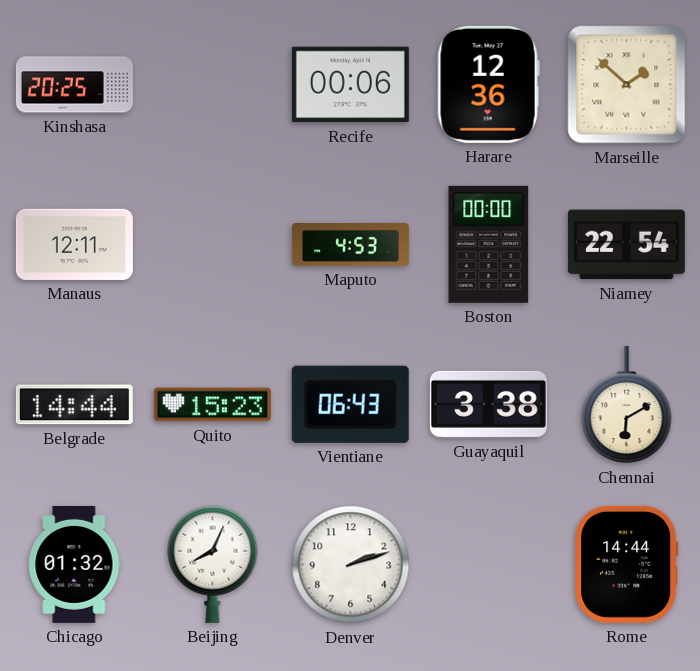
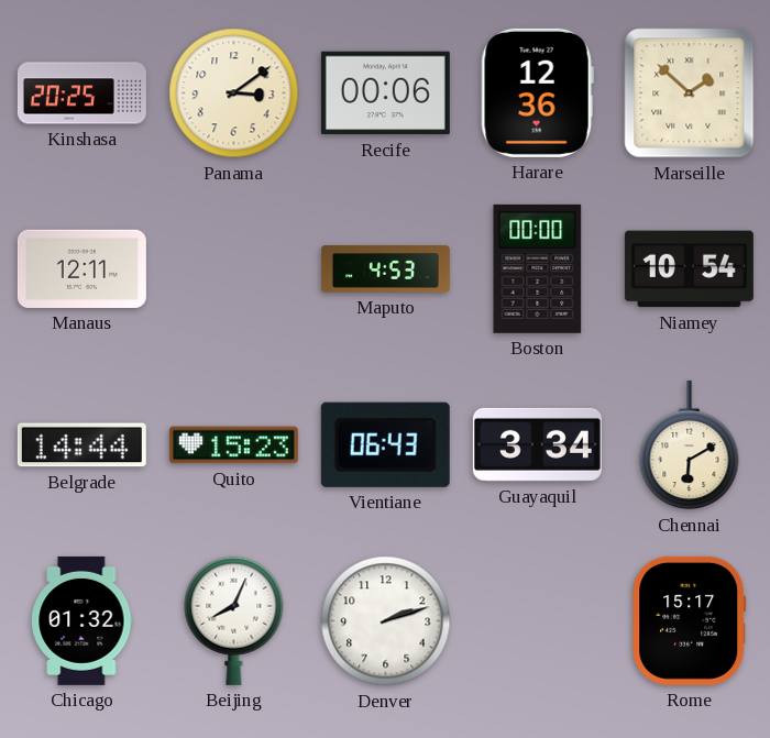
Panama: none -> 3:09 (234, 93)
Niamey: 22:54 -> 10:54 (689, 269)
Guayaquil: 3:38 -> 3:34 (537, 444)
Rome: 14:44 -> 15:17 (690, 620)
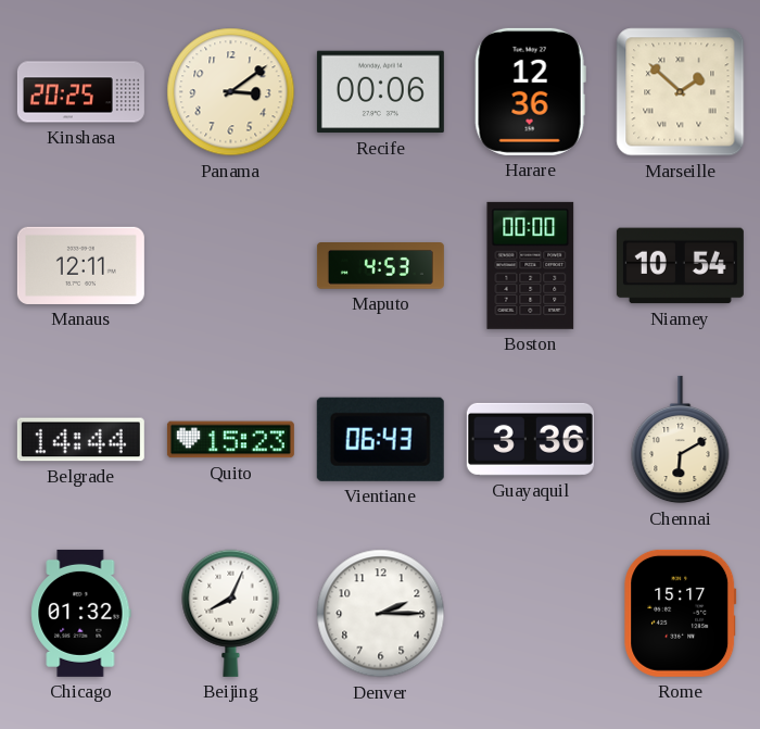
Guayaquil: 3:34 -> 3:36 (530, 439)
Denver: 2:12 -> 2:15 (381, 614)
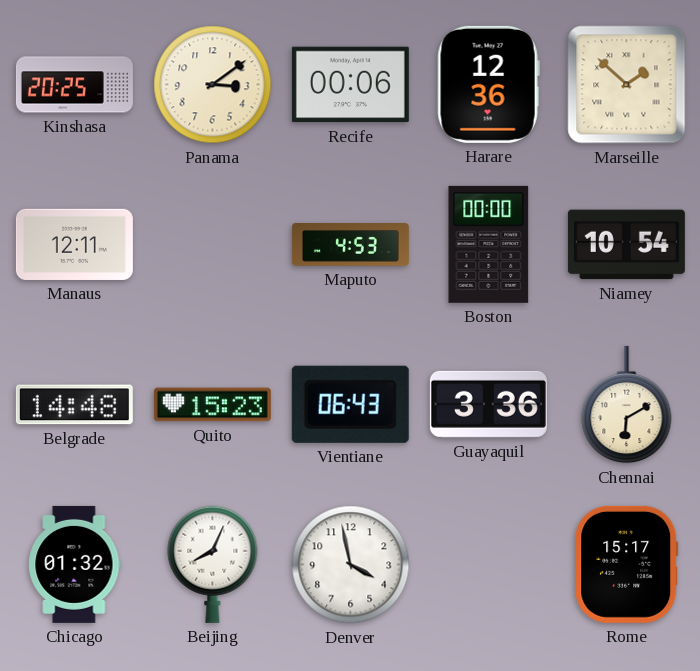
Belgrade: 14:44 -> 14:48 (74, 405)
Denver: 2:15 -> 3:58 (351, 565)
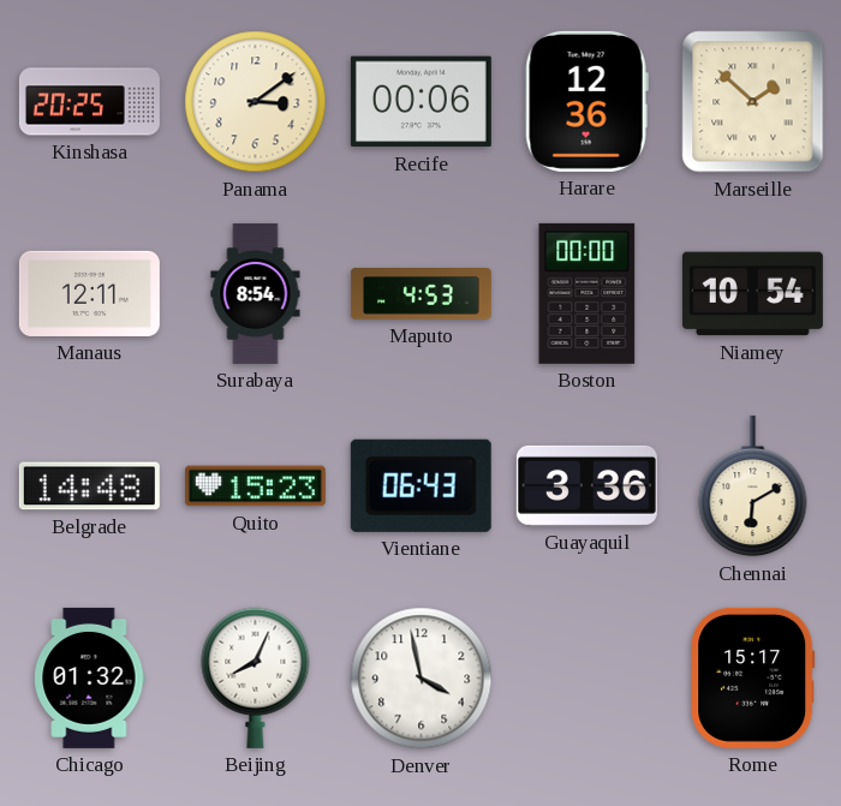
Surabaya: none -> 8:54 (256, 293)
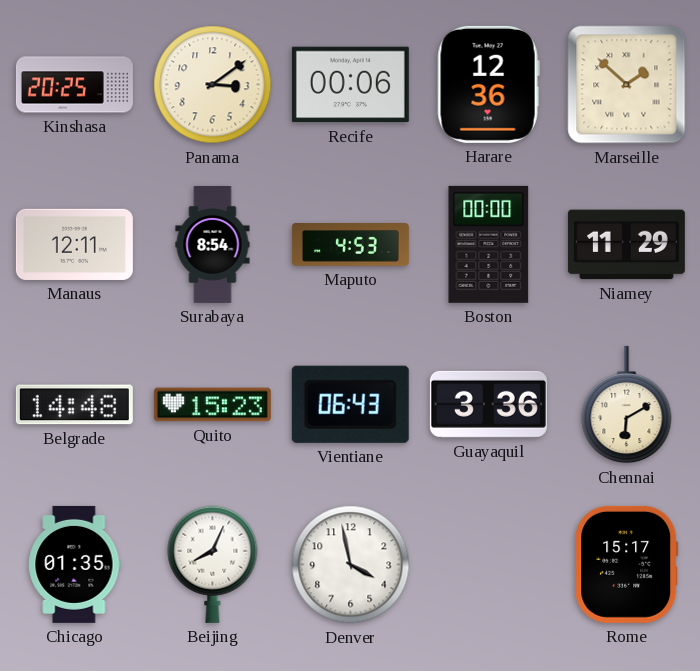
Niamey: 10:54 -> 11:29 (626, 245)
Chicago: 01:32 -> 01:35 (75, 564)
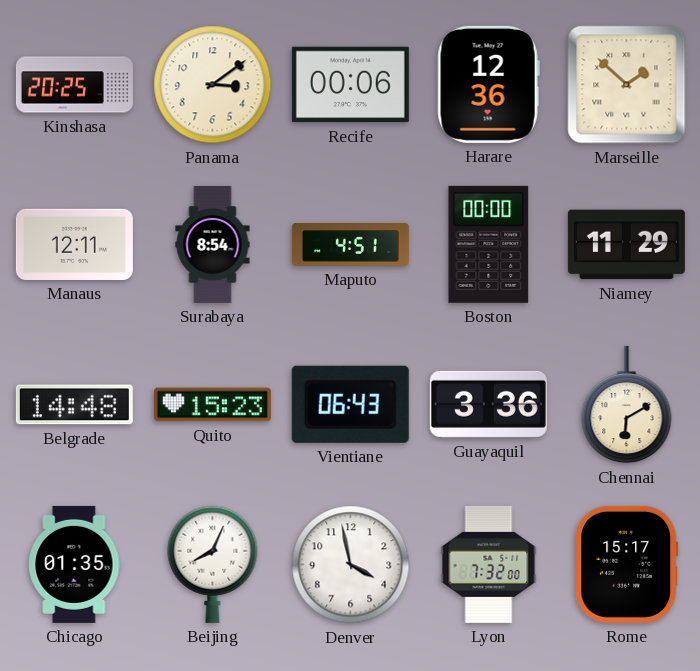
Maputo: 4:53 -> 4:51 (350, 245)
Lyon: none -> 7:32 (489, 564)
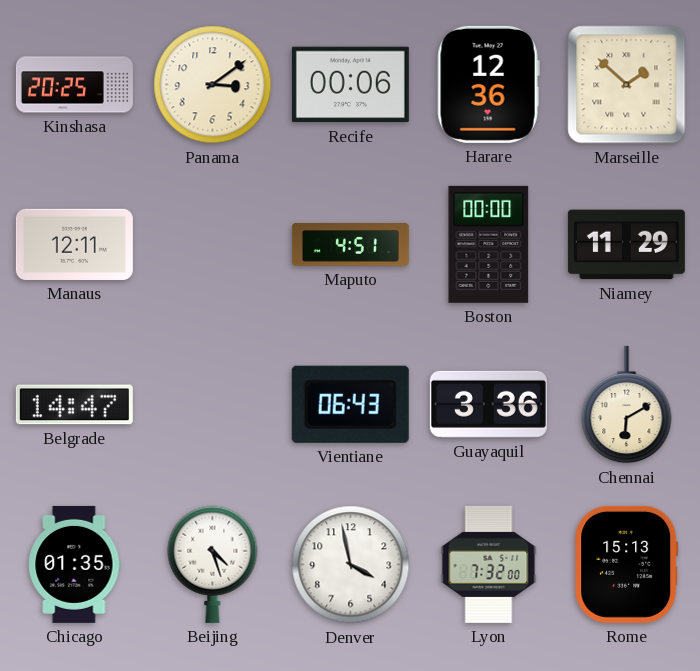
Surabaya: 8:54 -> none (213, 244)
Belgrade: 14:48 -> 14:47 (74, 405)
Quito: 15:23 -> none (212, 405)
Beijing: 8:04 -> 4:27 (213, 564)
Rome: 15:17 -> 15:13 (627, 564)
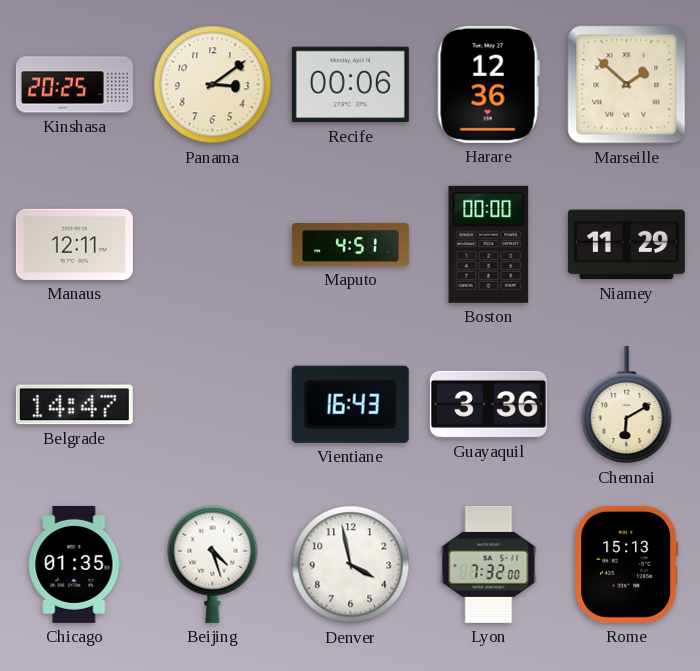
Vientiane: 06:43 -> 16:43 (350, 404)
